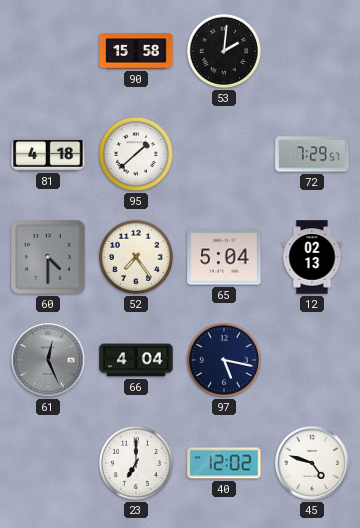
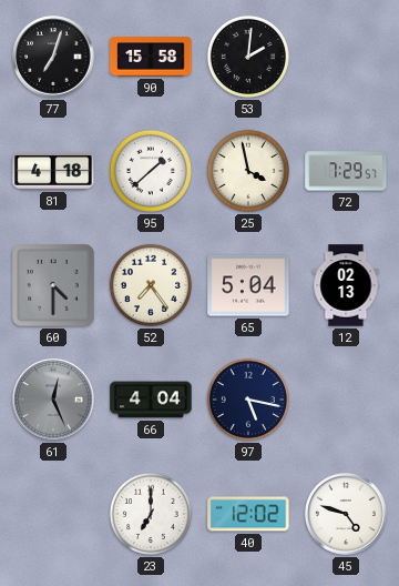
77: none -> 7:03 (53, 57)
25: none -> 3:58 (248, 171)
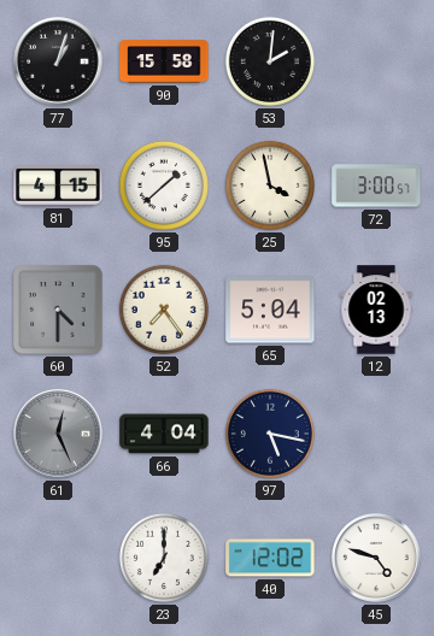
77: 7:03 -> 1:03 (58, 61)
81: 4:18 -> 4:15 (58, 185)
72: 7:29 -> 3:00 (376, 185)
